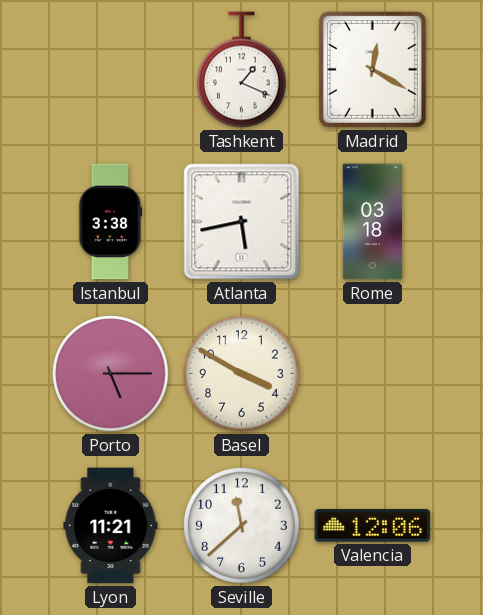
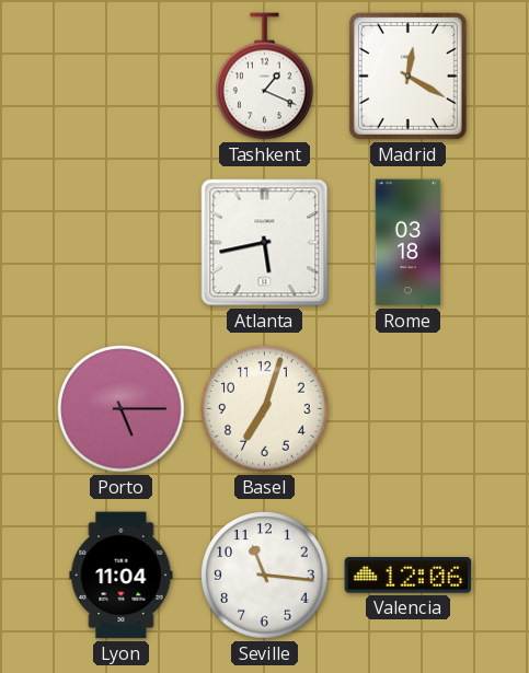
Istanbul: 3:38 -> none (111, 222)
Basel: 3:50 -> 7:03 (265, 409)
Lyon: 11:21 -> 11:04 (122, 576)
Seville: 11:38 -> 11:16 (265, 576)
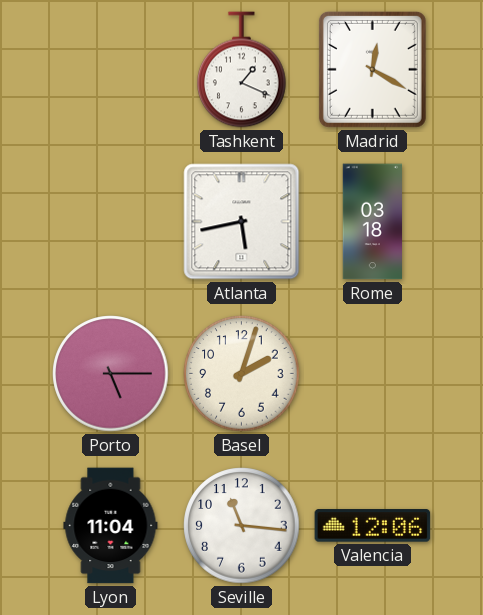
Basel: 7:03 -> 2:03 (242, 374)
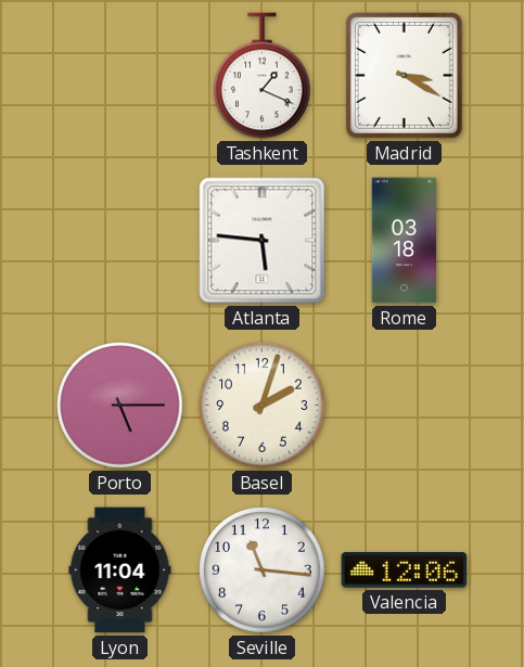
Madrid: 12:20 -> 3:20 (404, 75)
Atlanta: 5:43 -> 5:46 (263, 241)
